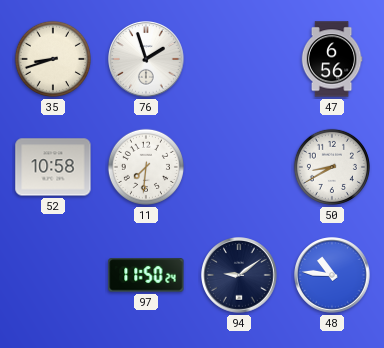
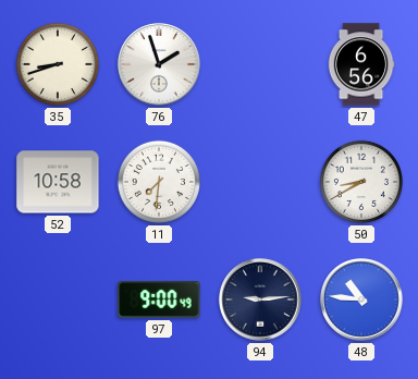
97: 11:50 -> 9:00 (159, 299)
94: 9:09 -> 9:14 (260, 299)
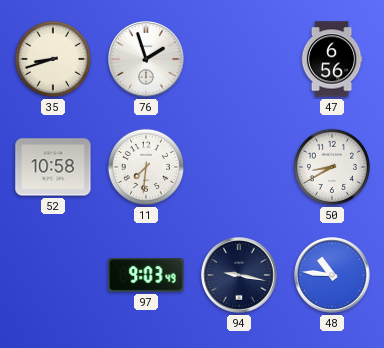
97: 9:00 -> 9:03 (146, 275)
94: 9:14 -> 9:17 (239, 275)
